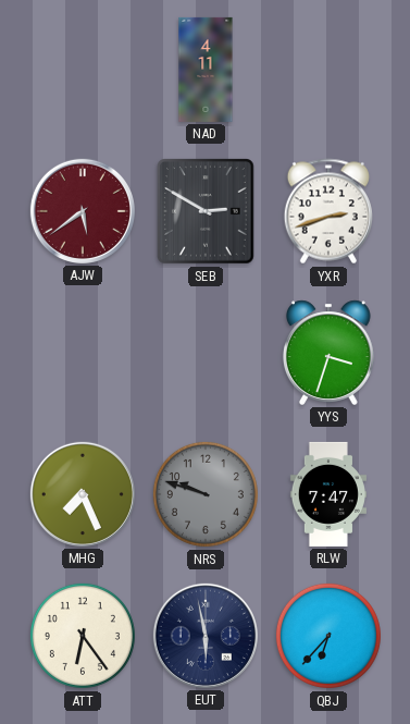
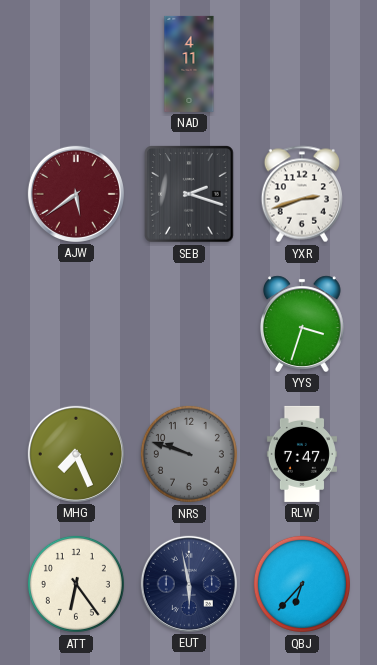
SEB: 2:50 -> 2:18 (190, 194)
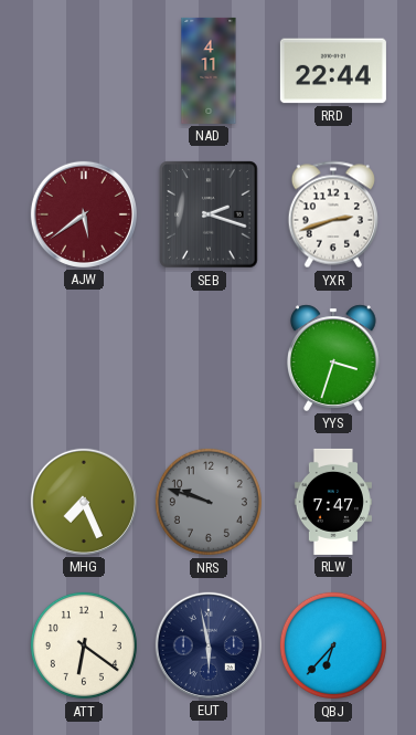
RRD: none -> 22:44 (333, 71)
ATT: 6:24 -> 6:21 (84, 645)
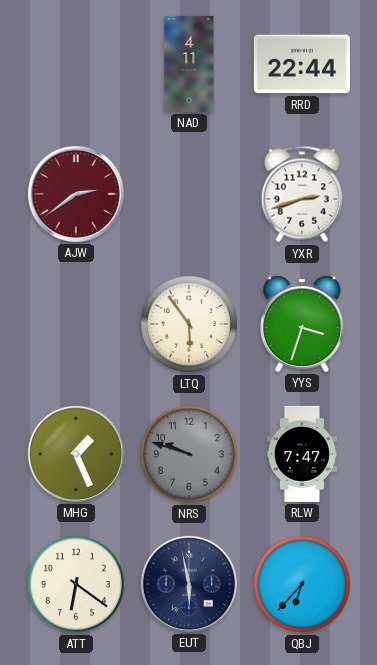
AJW: 5:39 -> 2:39 (76, 194)
SEB: 2:18 -> none (210, 214)
LTQ: none -> 5:54 (189, 324)
MHG: 7:26 -> 1:26 (76, 454)
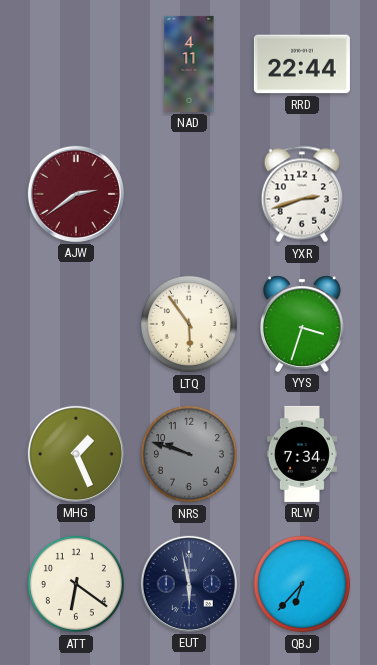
RLW: 7:47 -> 7:34 (302, 454)
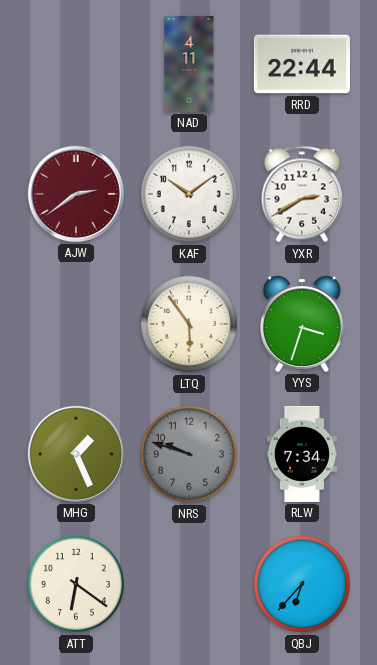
KAF: none -> 10:09 (189, 194)
YXR: 2:42 -> 2:40 (302, 194)
EUT: 5:58 -> none (189, 584)
